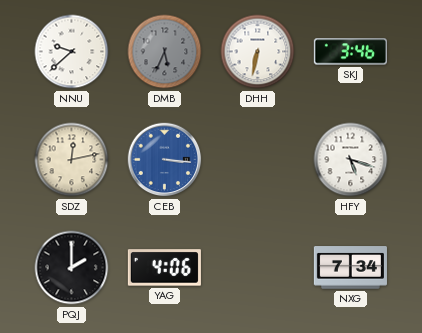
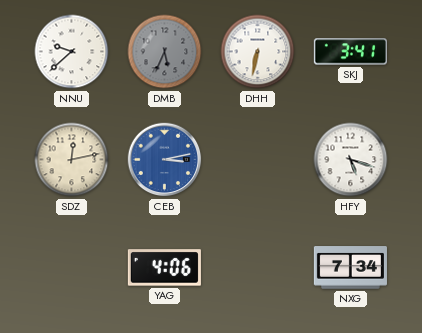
SKJ: 3:46 -> 3:41 (350, 52)
CEB: 3:16 -> 3:13 (165, 160)
PQJ: 2:00 -> none (72, 268)
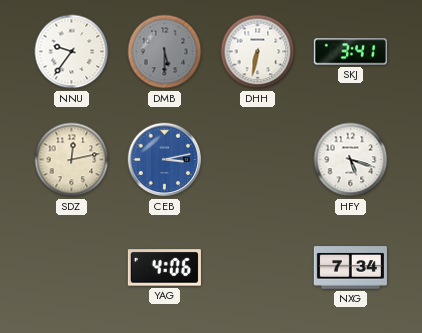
NNU: 9:38 -> 9:36 (72, 52)
DMB: 5:34 -> 5:30 (165, 52)
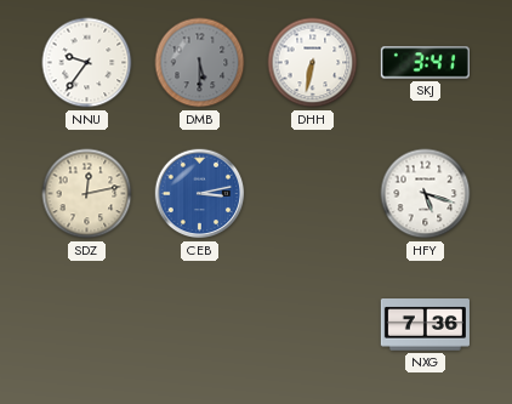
YAG: 4:06 -> none (164, 268)
NXG: 7:34 -> 7:36 (425, 325)
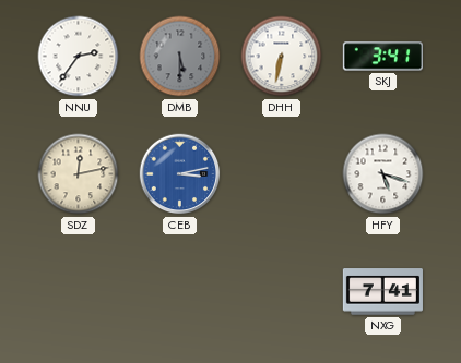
NNU: 9:36 -> 2:36 (79, 57)
NXG: 7:36 -> 7:41 (382, 292)
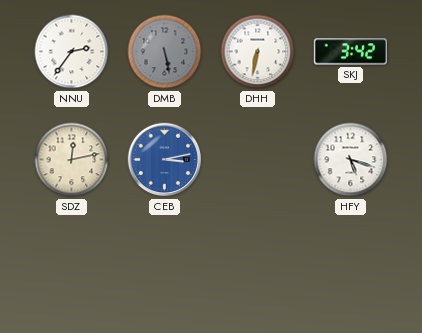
DMB: 5:30 -> 5:28 (165, 52)
SKJ: 3:41 -> 3:42 (350, 52)
NXG: 7:41 -> none (382, 292)
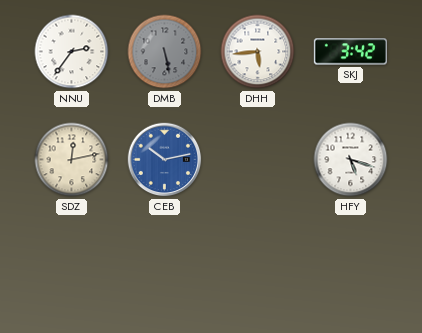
DHH: 6:32 -> 5:44 (258, 52)
CEB: 3:13 -> 10:13 (165, 160)
